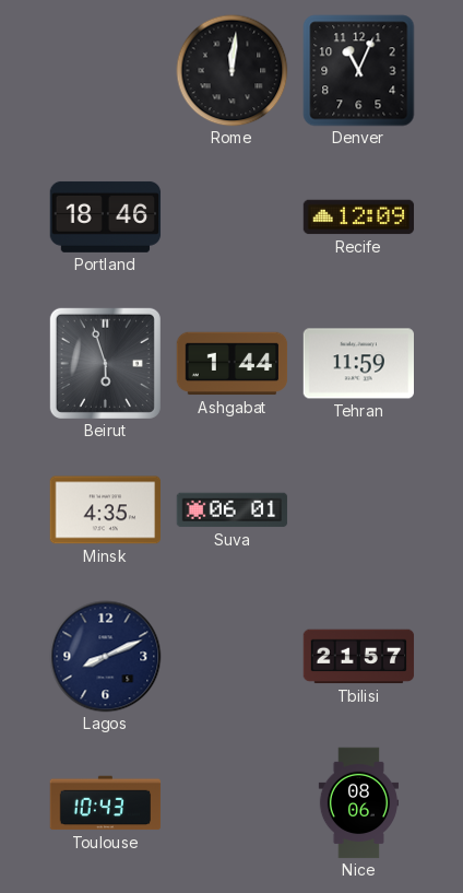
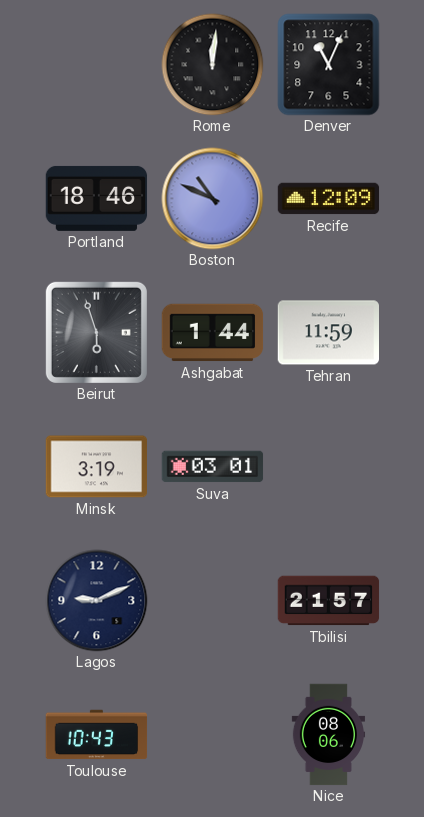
Boston: none -> 10:49 (213, 199)
Minsk: 4:35 -> 3:19 (96, 467)
Suva: 06:01 -> 03:01 (213, 467)
Lagos: 8:11 -> 9:11 (97, 601)
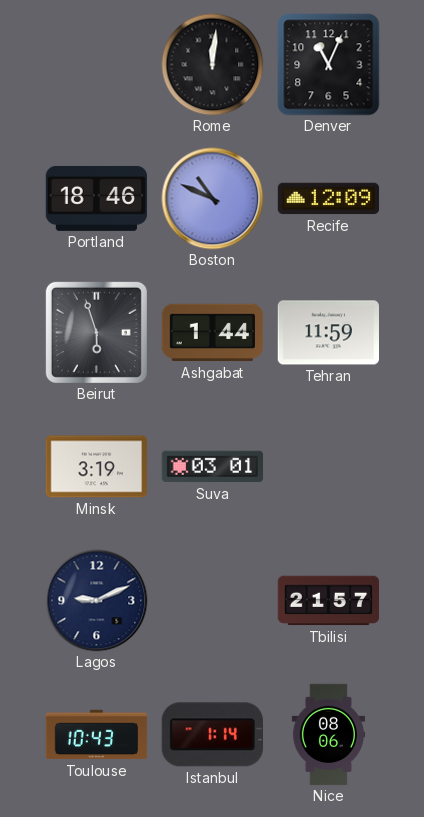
Istanbul: none -> 1:14 (212, 735)
